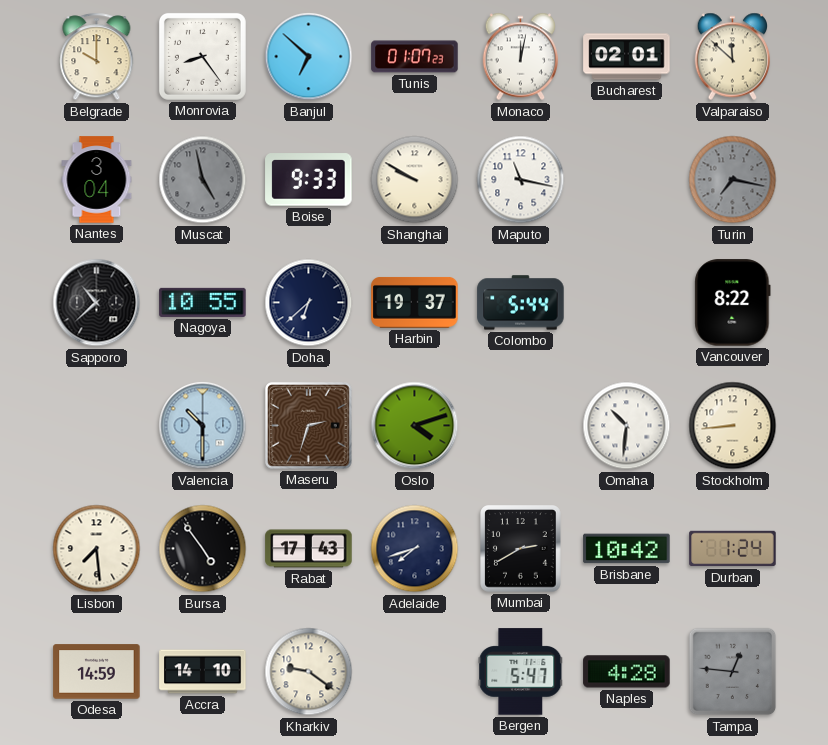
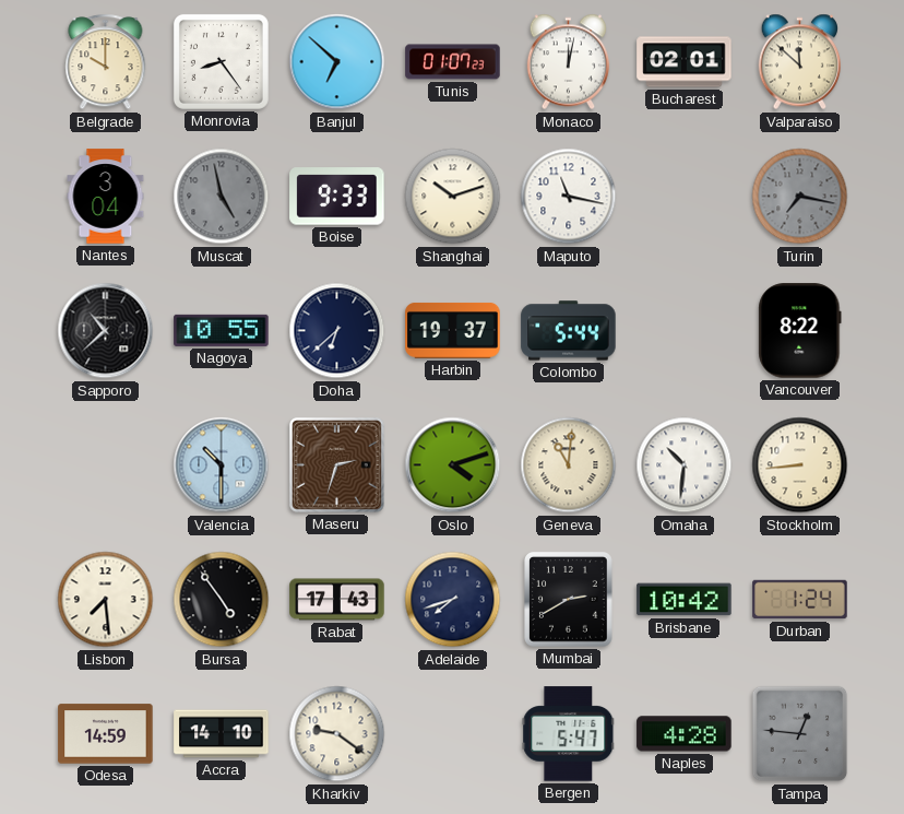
Shanghai: 9:50 -> 10:12 (453, 197)
Geneva: none -> 11:01 (569, 465)
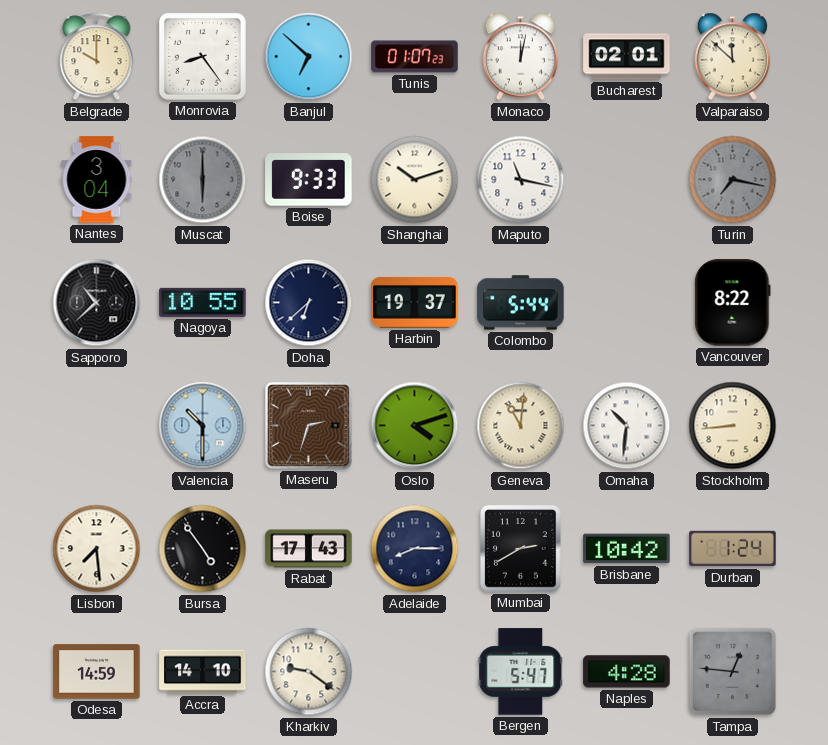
Muscat: 4:58 -> 6:00 (203, 180)
Adelaide: 7:42 -> 8:15 (415, 549)
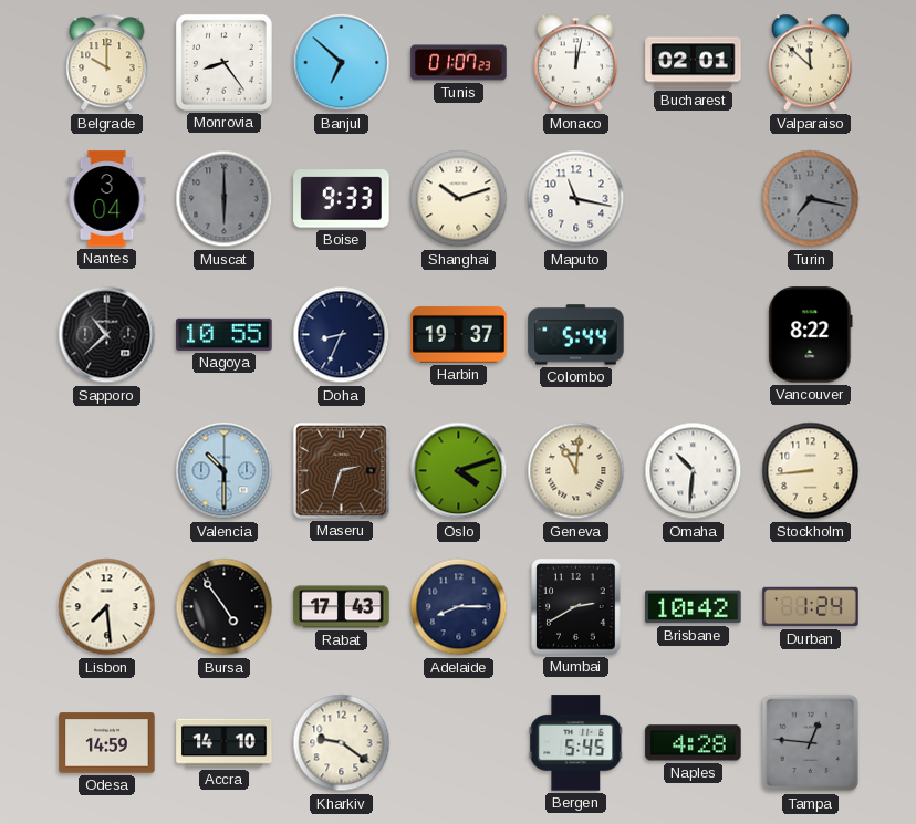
Doha: 6:38 -> 8:34 (342, 335)
Bergen: 5:47 -> 5:45 (576, 743)
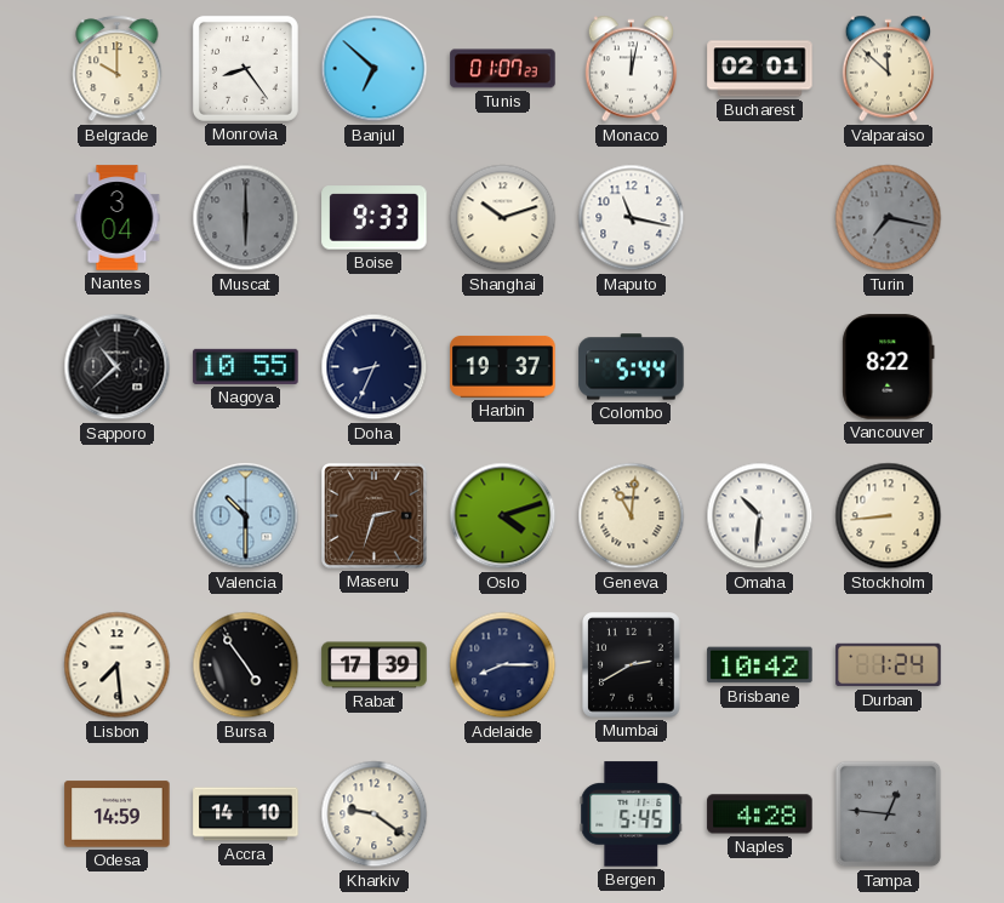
Rabat: 17:43 -> 17:39 (375, 665)
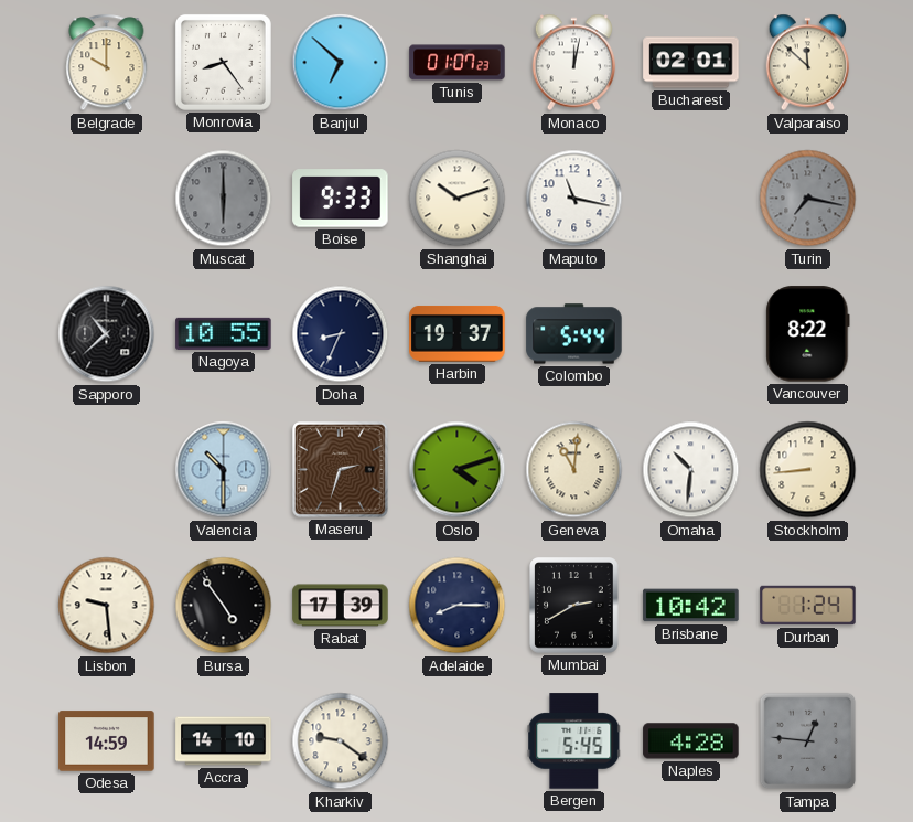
Nantes: 3:04 -> none (118, 218)
Lisbon: 7:29 -> 9:29 (107, 606)
